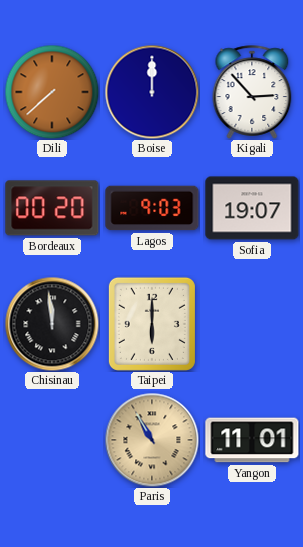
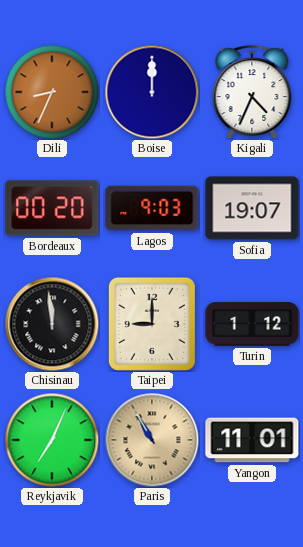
Dili: 7:38 -> 8:34 (52, 92)
Kigali: 2:53 -> 4:34 (252, 92)
Taipei: 6:00 -> 9:00 (152, 324)
Turin: none -> 1:12 (252, 324)
Reykjavik: none -> 7:04 (52, 440)
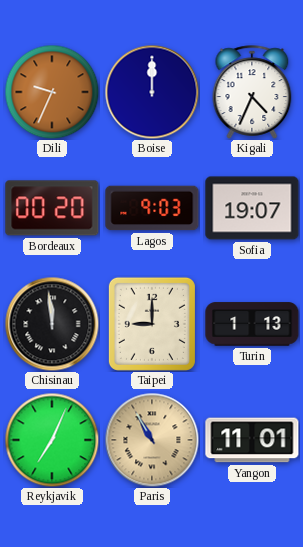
Dili: 8:34 -> 9:34 (52, 92)
Turin: 1:12 -> 1:13 (252, 324)
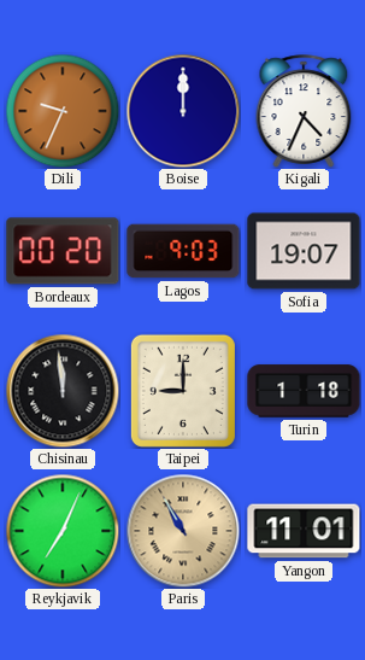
Turin: 1:13 -> 1:18 (304, 391)
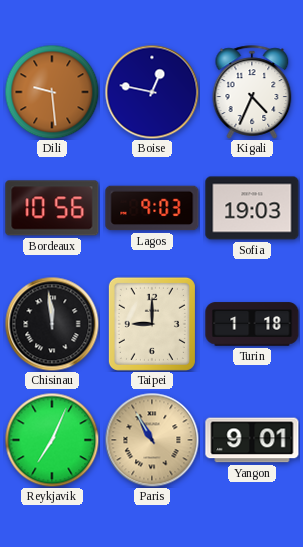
Dili: 9:34 -> 9:29 (52, 92)
Boise: 12:00 -> 12:47 (152, 92)
Bordeaux: 00:20 -> 10:56 (52, 208)
Sofia: 19:07 -> 19:03 (252, 208)
Yangon: 11:01 -> 9:01 (252, 440)
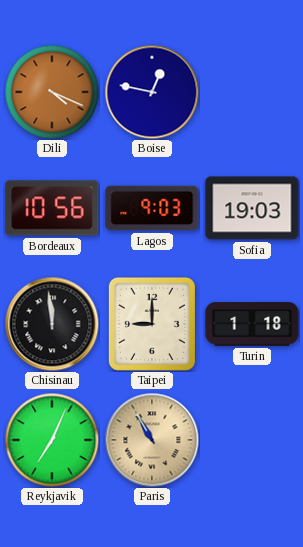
Dili: 9:29 -> 4:19 (52, 92)
Kigali: 4:34 -> none (252, 92)
Yangon: 9:01 -> none (252, 440)
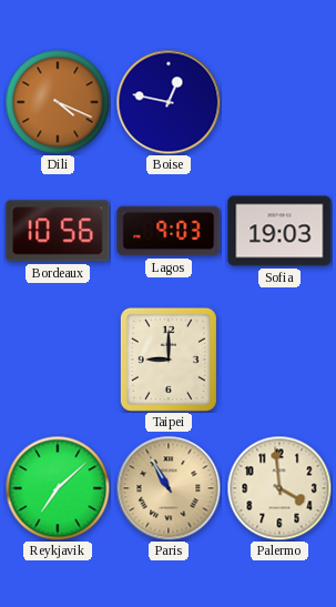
Chisinau: 11:59 -> none (52, 324)
Turin: 1:18 -> none (252, 324)
Reykjavik: 7:04 -> 7:08 (58, 488)
Palermo: none -> 3:59 (279, 488)
